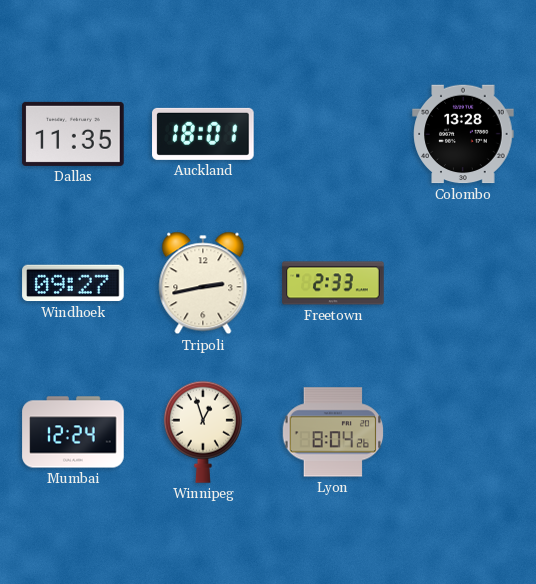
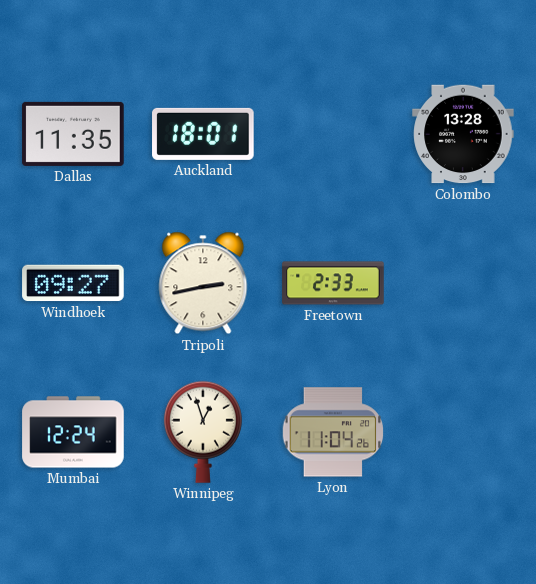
Lyon: 8:04 -> 11:04 (333, 432)
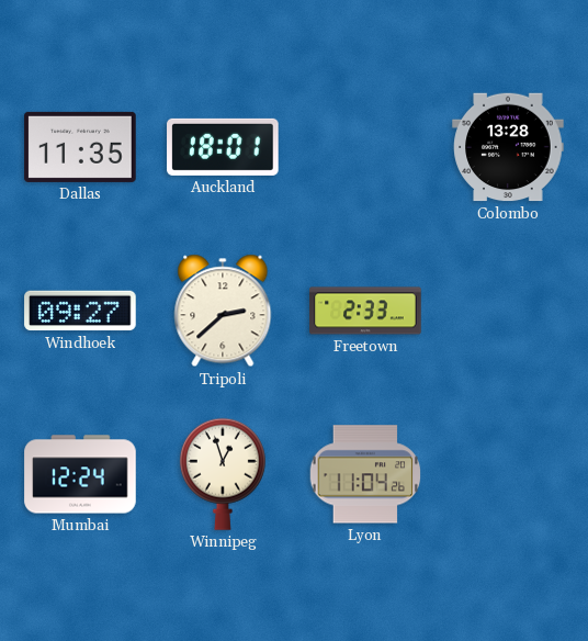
Tripoli: 2:43 -> 2:38 (223, 311)
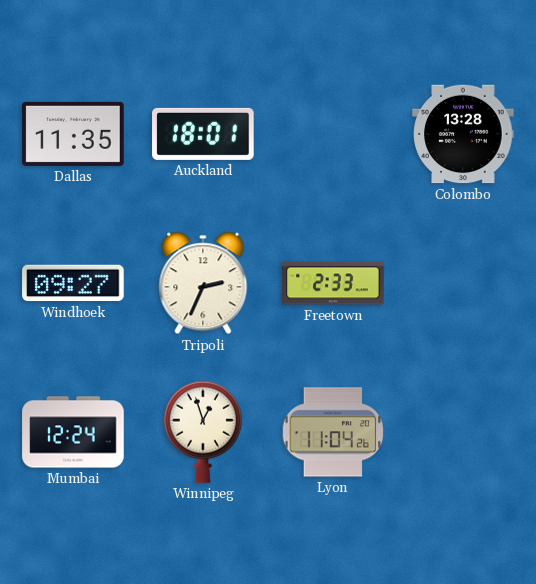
Tripoli: 2:38 -> 2:34 (203, 283)
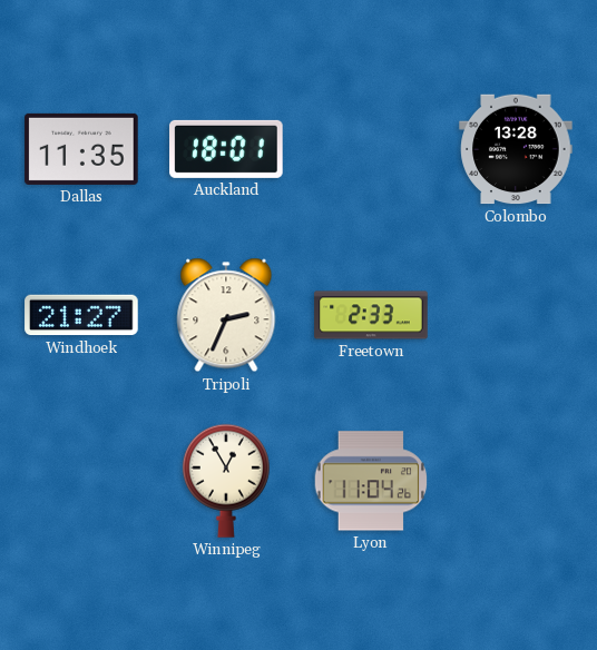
Windhoek: 09:27 -> 21:27 (81, 315)
Mumbai: 12:24 -> none (73, 432)
Winnipeg: 12:57 -> 12:55 (226, 481)
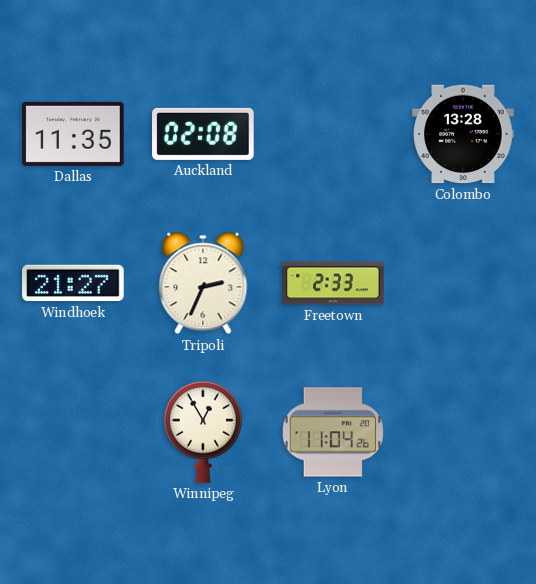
Auckland: 18:01 -> 02:08 (203, 134)
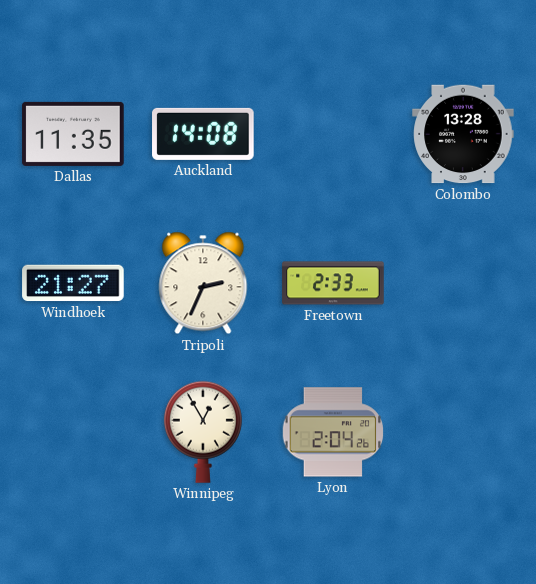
Auckland: 02:08 -> 14:08 (203, 134)
Lyon: 11:04 -> 2:04 (333, 432)
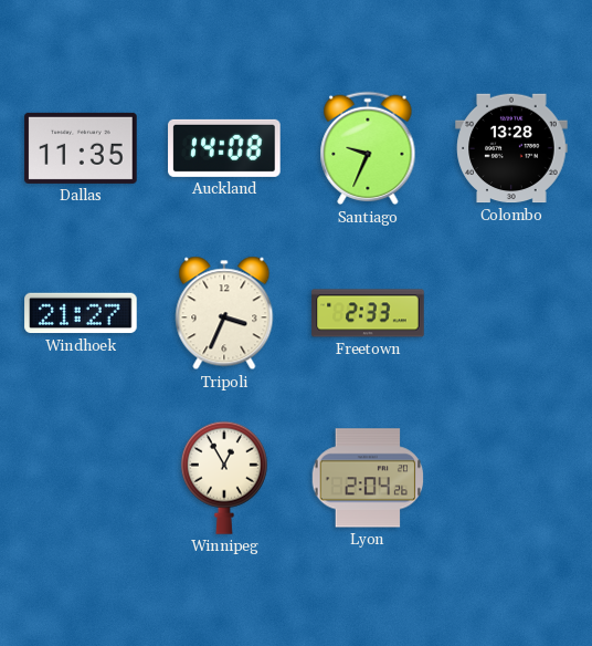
Santiago: none -> 9:34 (368, 148)
Tripoli: 2:34 -> 3:34 (224, 313)
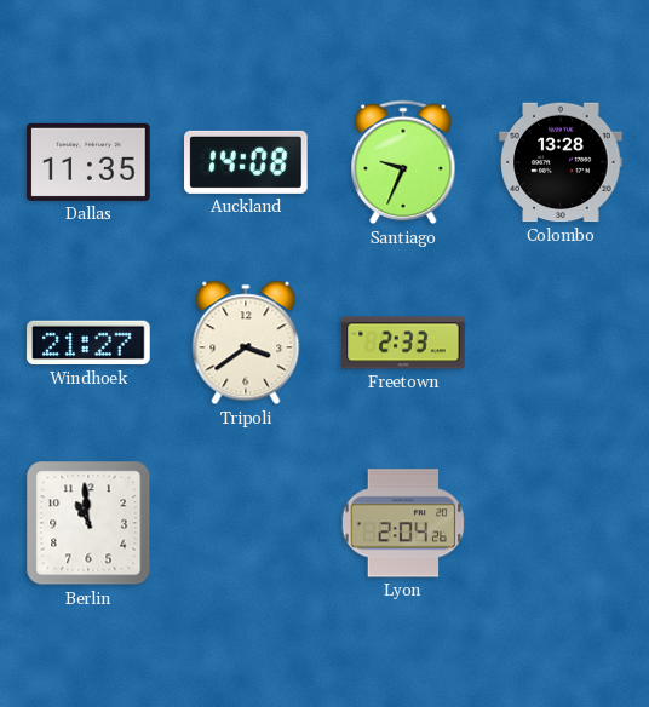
Tripoli: 3:34 -> 3:39 (246, 343)
Berlin: none -> 10:59 (88, 523)
Winnipeg: 12:55 -> none (224, 478)
